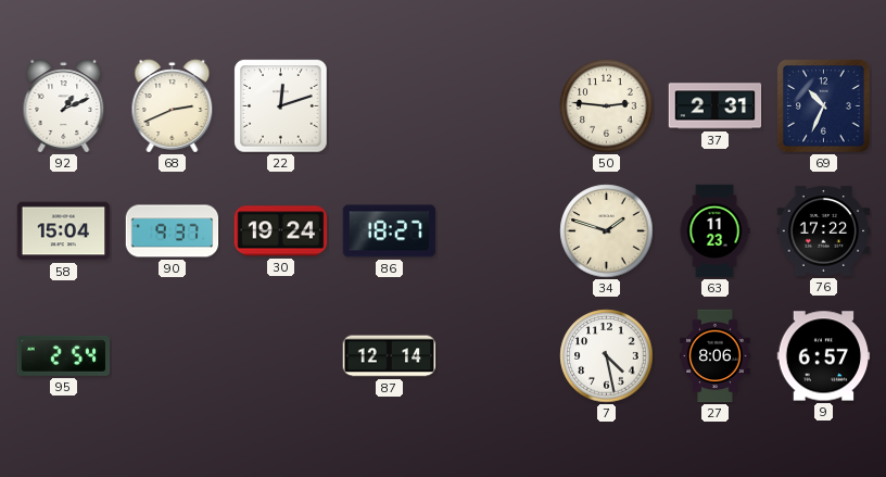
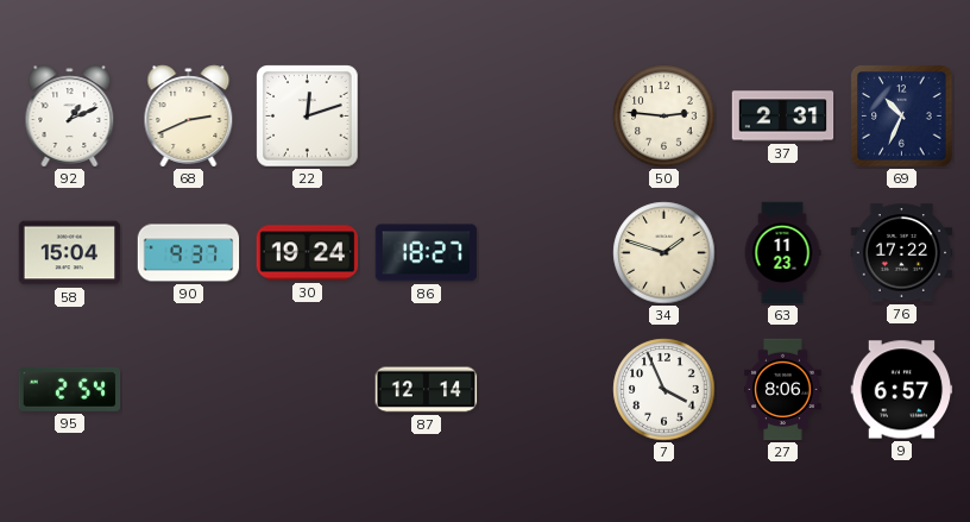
7: 4:28 -> 3:56 (664, 390)
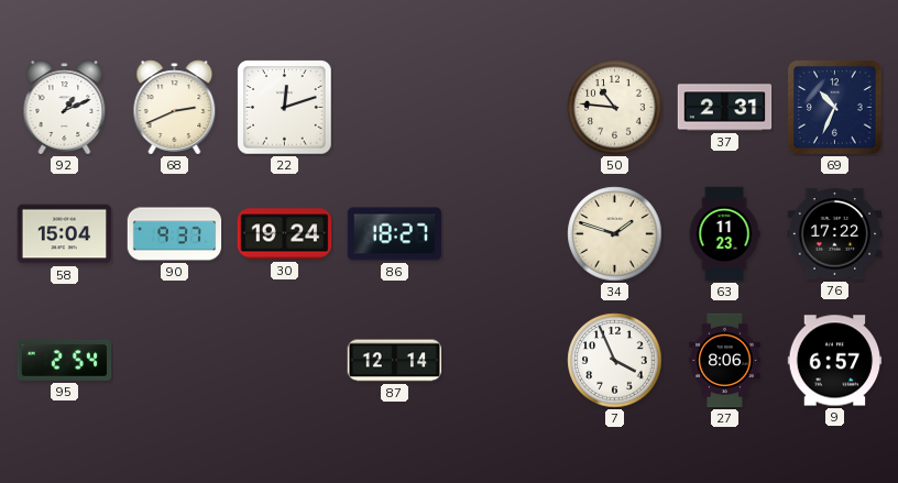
50: 2:46 -> 10:46 (615, 108)
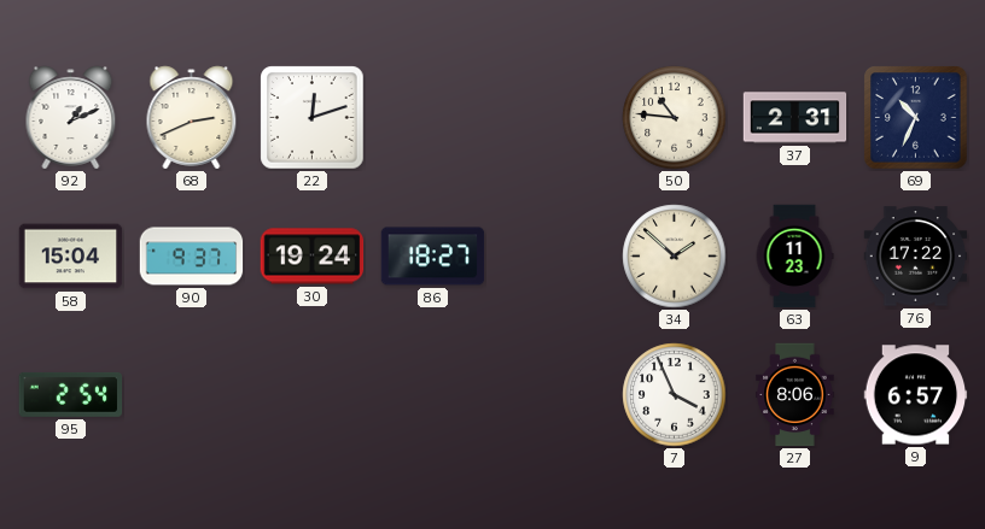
34: 1:48 -> 1:52 (675, 257)
87: 12:14 -> none (395, 361)
